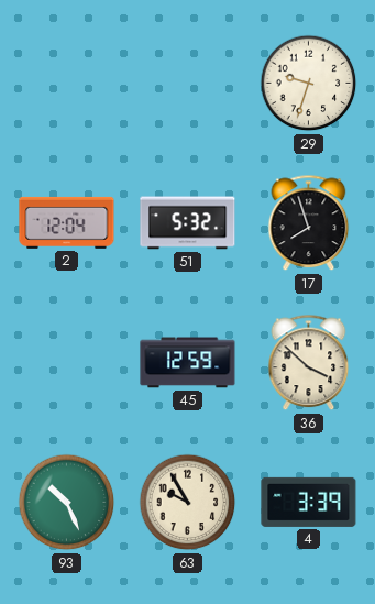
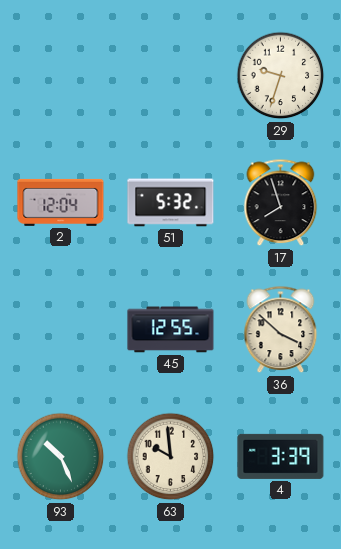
45: 12:59 -> 12:55 (171, 330)
63: 9:55 -> 9:59 (171, 457)
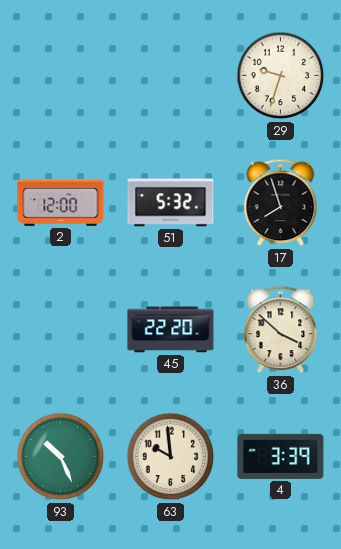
2: 12:04 -> 12:00 (61, 202)
45: 12:55 -> 22:20 (171, 330)
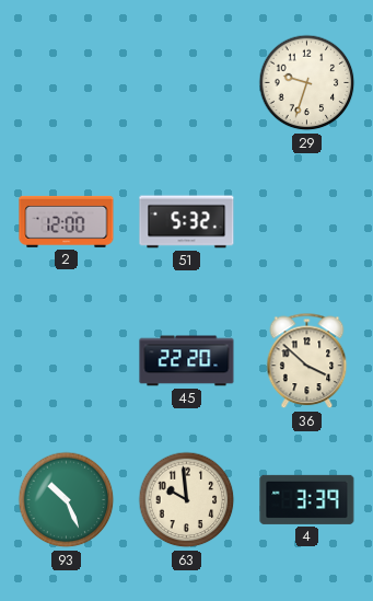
17: 7:57 -> none (281, 203)
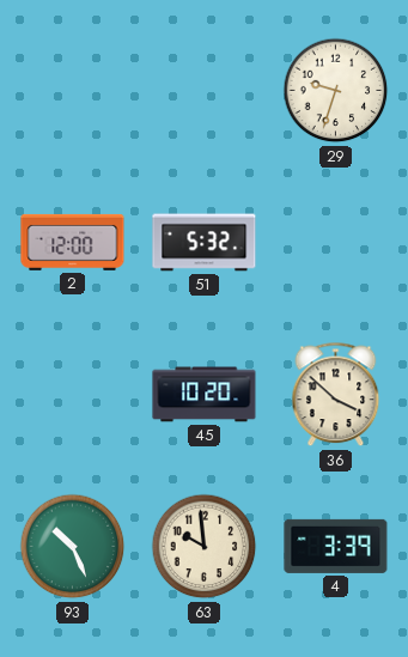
45: 22:20 -> 10:20 (205, 395)
